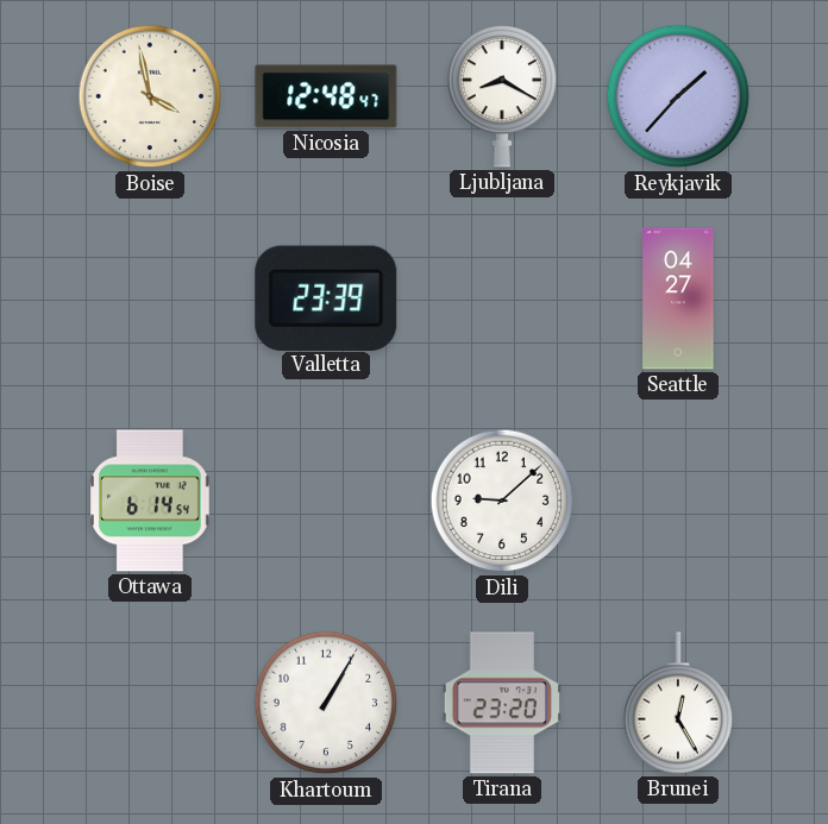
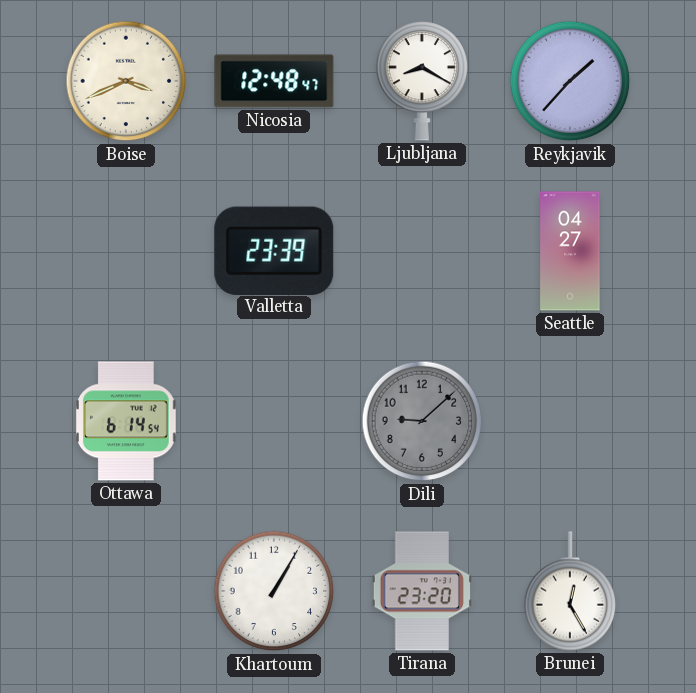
Boise: 3:58 -> 3:41 (126, 81)
Dili dial: white -> grey (422, 421)
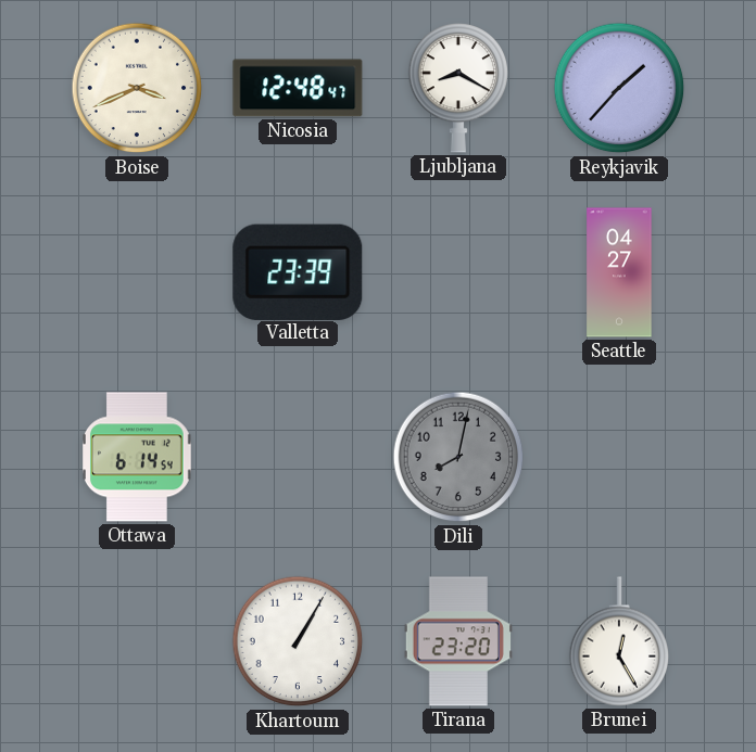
Dili: 9:08 -> 8:02 (458, 457)
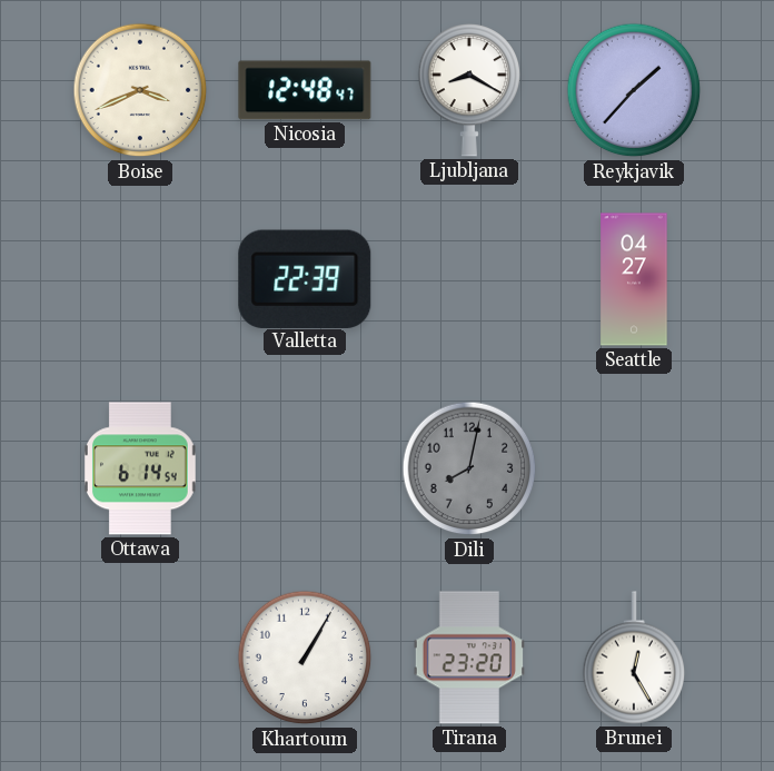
Valletta: 23:39 -> 22:39 (305, 278)
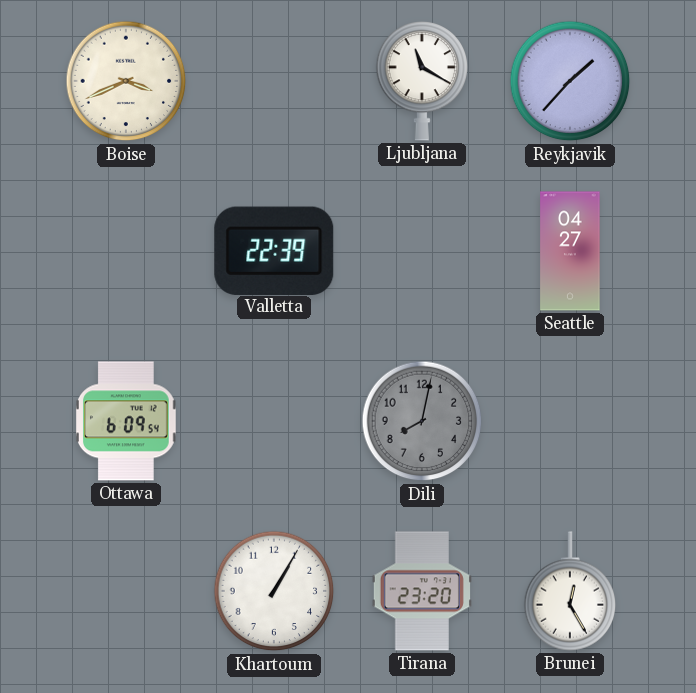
Nicosia: 12:48 -> none (305, 90)
Ljubljana: 8:20 -> 11:20 (422, 82)
Ottawa: 6:14 -> 6:09 (127, 421)
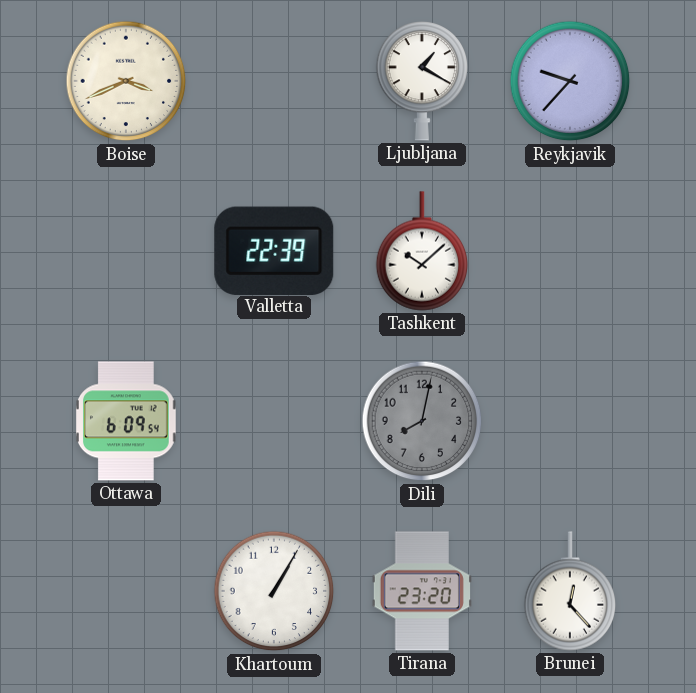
Ljubljana: 11:20 -> 1:20 (422, 82)
Reykjavik: 1:37 -> 9:37 (570, 81)
Tashkent: none -> 10:08 (422, 251)
Seattle: 04:27 -> none (570, 251)
Brunei: 12:25 -> 12:23 (570, 591)
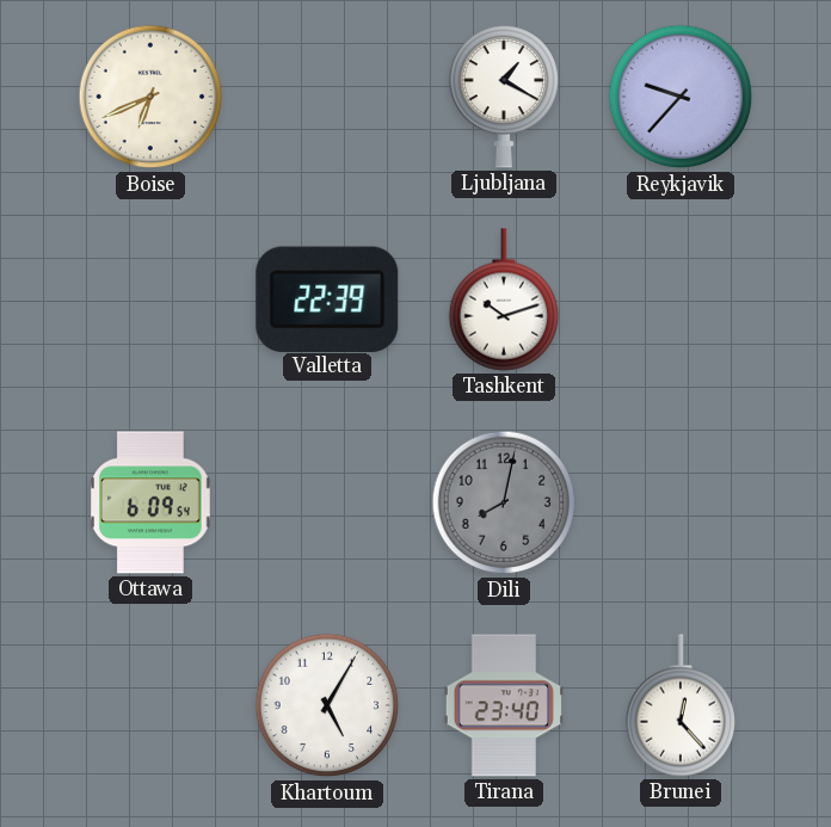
Boise: 3:41 -> 6:41 (150, 97)
Tashkent: 10:08 -> 10:12 (504, 300)
Khartoum: 1:05 -> 5:05 (327, 705)
Tirana: 23:20 -> 23:40 (504, 705)
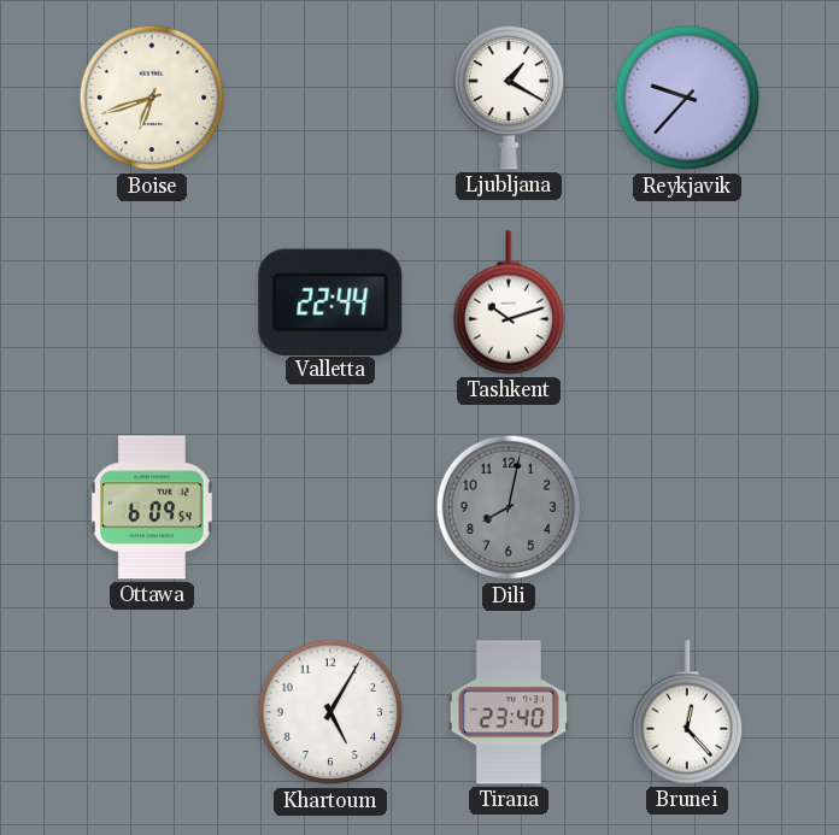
Boise: 6:41 -> 6:42 (152, 98)
Valletta: 22:39 -> 22:44 (330, 301)
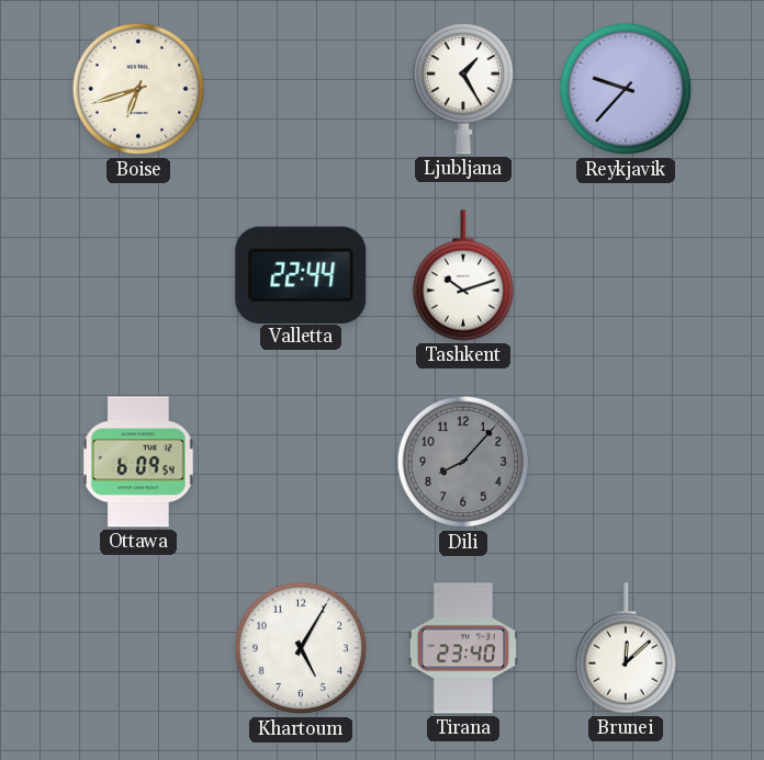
Ljubljana: 1:20 -> 1:25 (463, 90)
Dili: 8:02 -> 8:07 (463, 462)
Brunei: 12:23 -> 12:08 (626, 648)
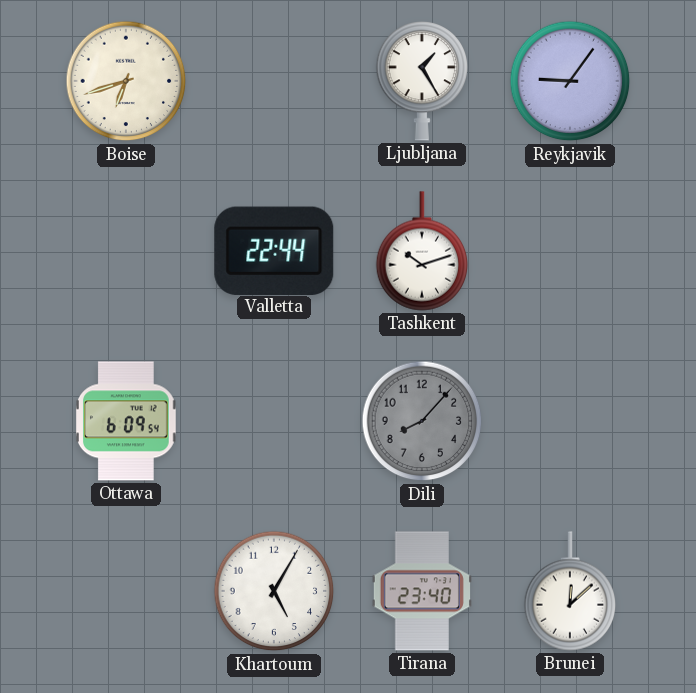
Reykjavik: 9:37 -> 9:06 (570, 81)
